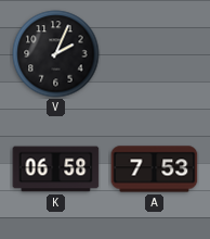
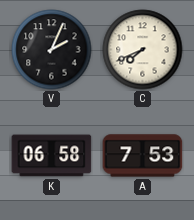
C: none -> 7:41 (143, 50)
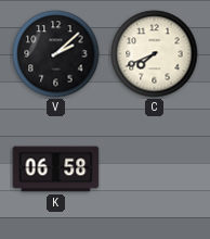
V: 2:04 -> 2:08 (56, 54)
A: 7:53 -> none (143, 156)
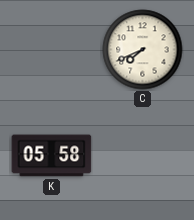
V: 2:08 -> none (56, 54)
K: 06:58 -> 05:58 (52, 156)
